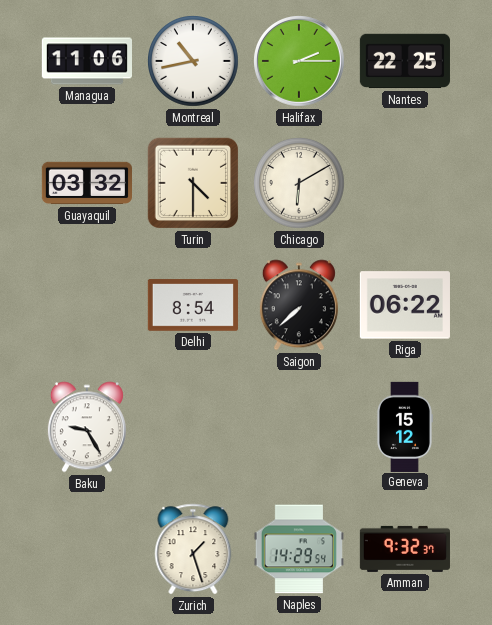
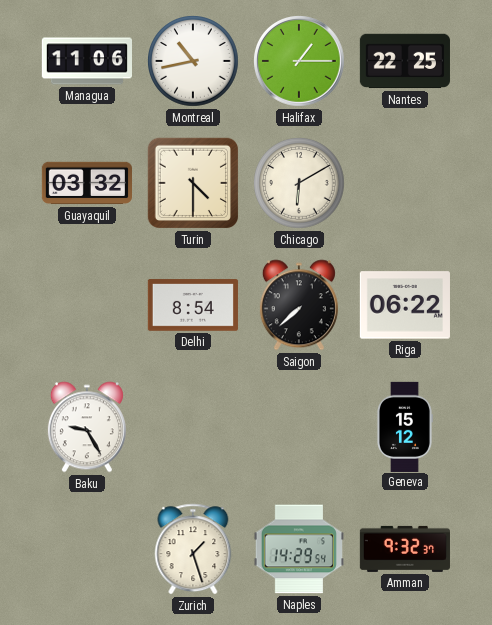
Halifax: 2:15 -> 1:15 (300, 62)
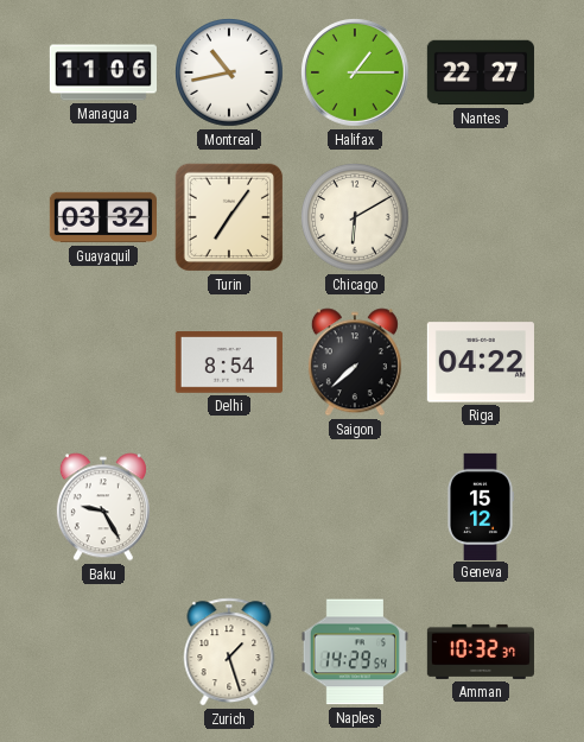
Nantes: 22:25 -> 22:27 (480, 72)
Turin: 4:30 -> 7:06 (229, 217)
Riga: 06:22 -> 04:22 (481, 362)
Amman: 9:32 -> 10:32 (480, 652)
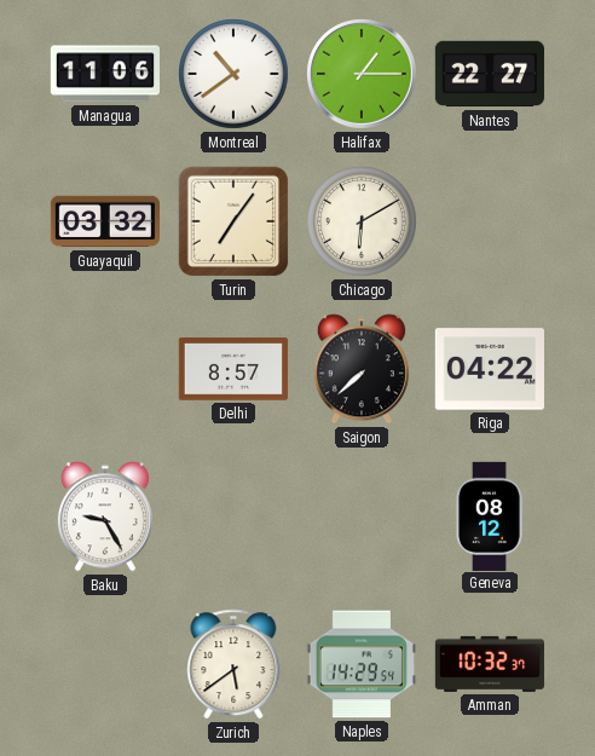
Montreal: 10:43 -> 10:39 (233, 74)
Delhi: 8:54 -> 8:57 (233, 369)
Geneva: 15:12 -> 08:12 (489, 515)
Zurich: 1:27 -> 5:39 (233, 664)
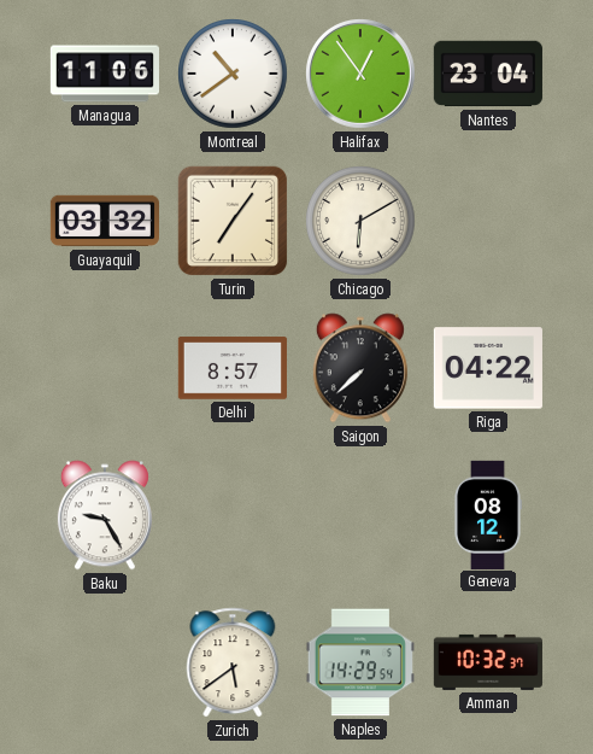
Halifax: 1:15 -> 12:54 (362, 75)
Nantes: 22:27 -> 23:04 (487, 74)
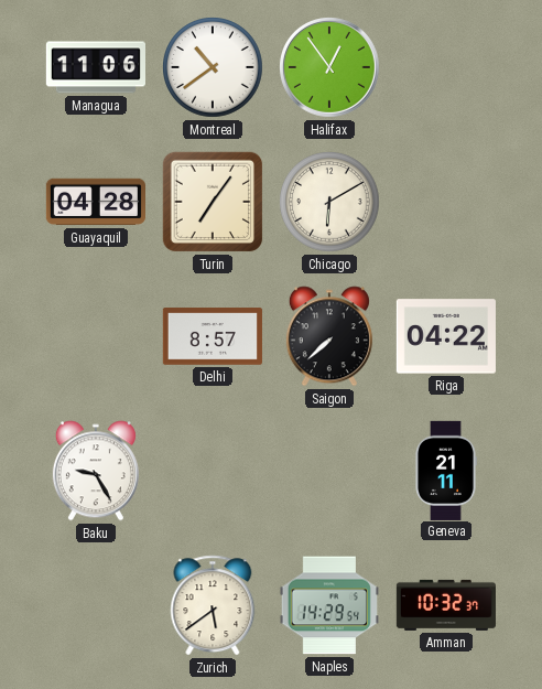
Nantes: 23:04 -> none (487, 74)
Guayaquil: 03:32 -> 04:28 (95, 202)
Geneva: 08:12 -> 21:11 (445, 470)
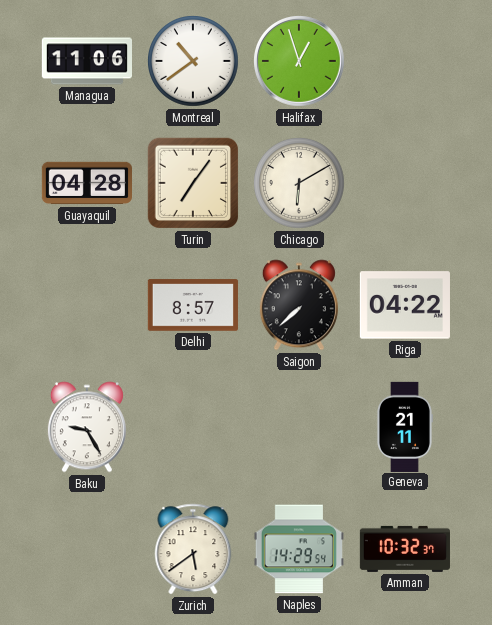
Halifax: 12:54 -> 12:57 (300, 62)
